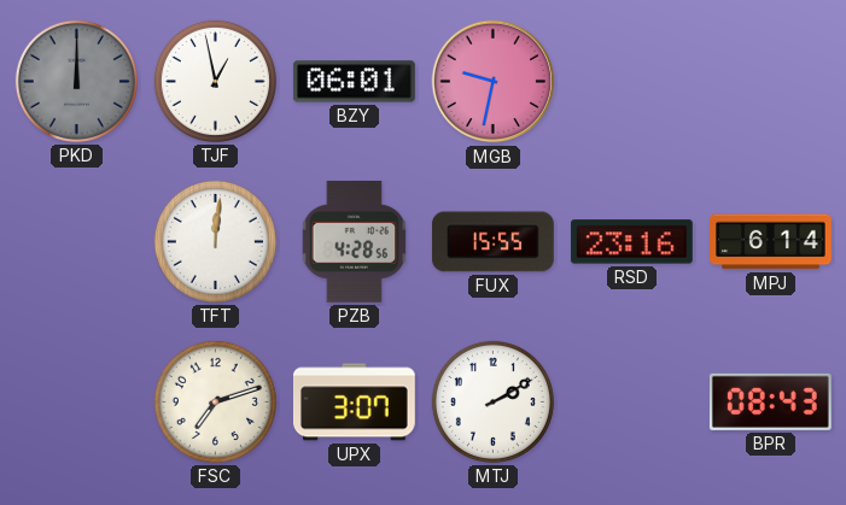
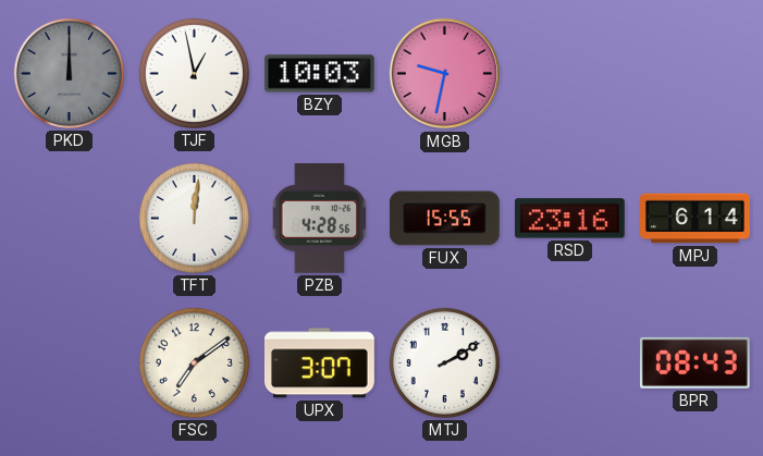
BZY: 06:01 -> 10:03 (319, 74)
FSC: 7:12 -> 7:09 (194, 362)
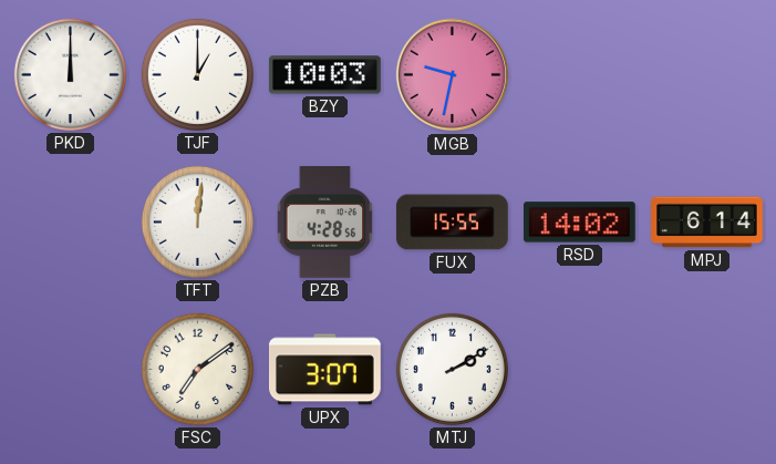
PKD dial: grey -> white (70, 74)
TJF: 12:58 -> 1:00 (197, 74)
RSD: 23:16 -> 14:02 (579, 223)
BPR: 08:43 -> none (694, 362)
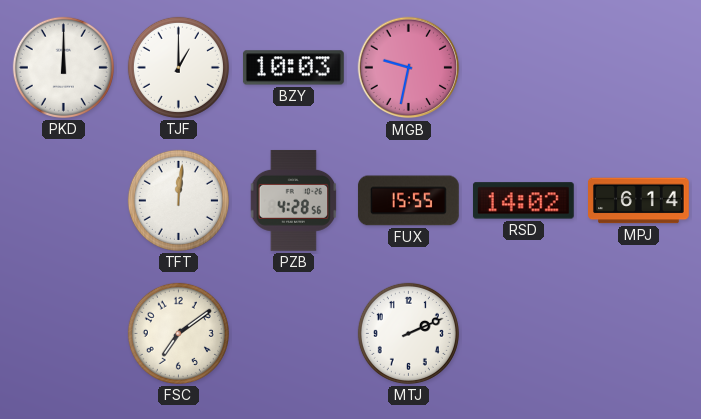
UPX: 3:07 -> none (324, 370)
MTJ: 2:10 -> 2:11 (408, 333)
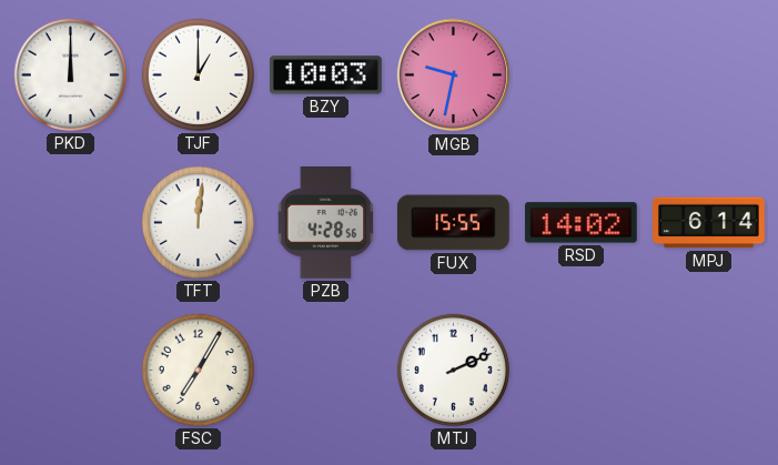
FSC: 7:09 -> 7:05 (198, 370)
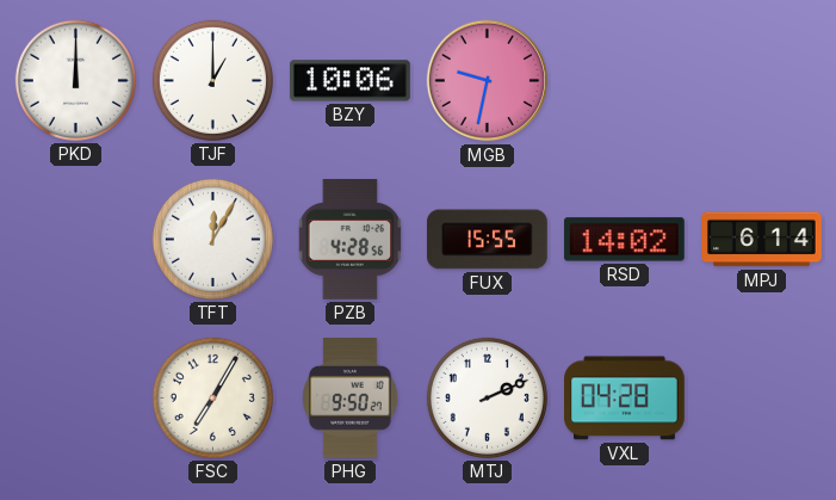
BZY: 10:03 -> 10:06 (349, 81)
TFT: 12:01 -> 12:05 (212, 239)
PHG: none -> 9:50 (351, 399)
VXL: none -> 04:28 (625, 399)
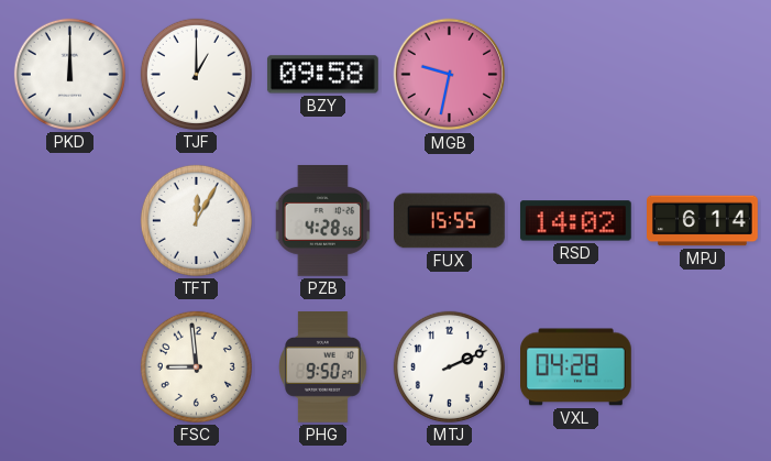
BZY: 10:06 -> 09:58 (322, 75)
FSC: 7:05 -> 8:59 (196, 366)
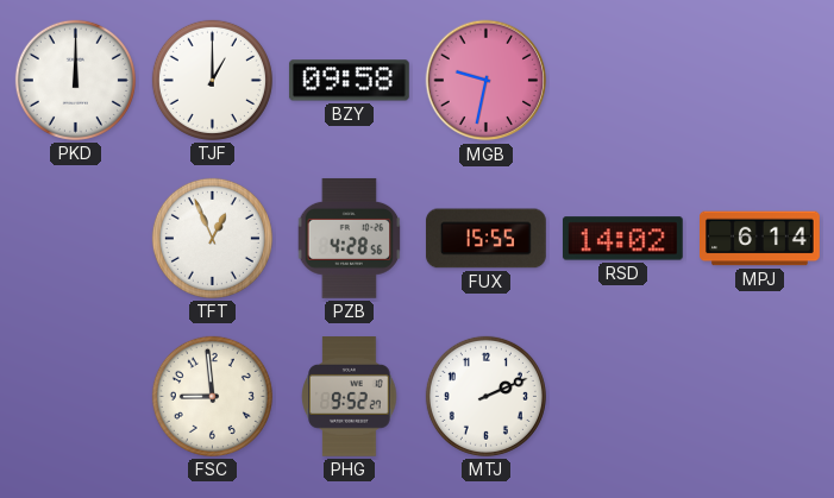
TFT: 12:05 -> 12:56 (212, 238)
PHG: 9:50 -> 9:52 (350, 397)
VXL: 04:28 -> none (576, 367)
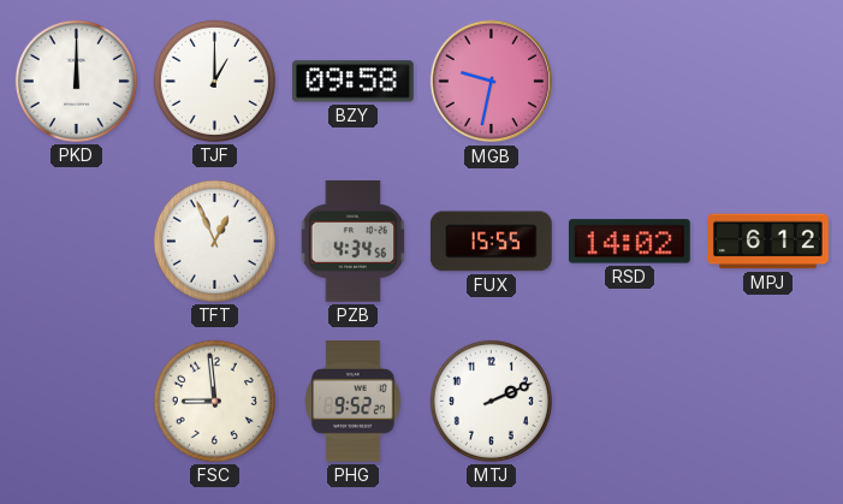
PZB: 4:28 -> 4:34 (354, 241)
MPJ: 6:14 -> 6:12 (768, 242)
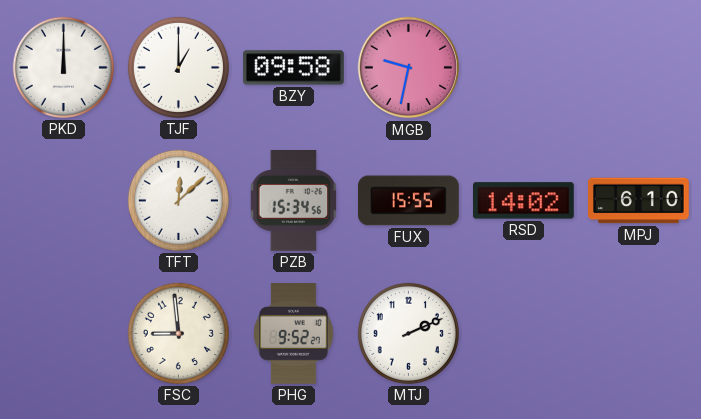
TFT: 12:56 -> 12:08 (178, 200)
PZB: 4:34 -> 15:34 (294, 200)
MPJ: 6:12 -> 6:10 (639, 201)
